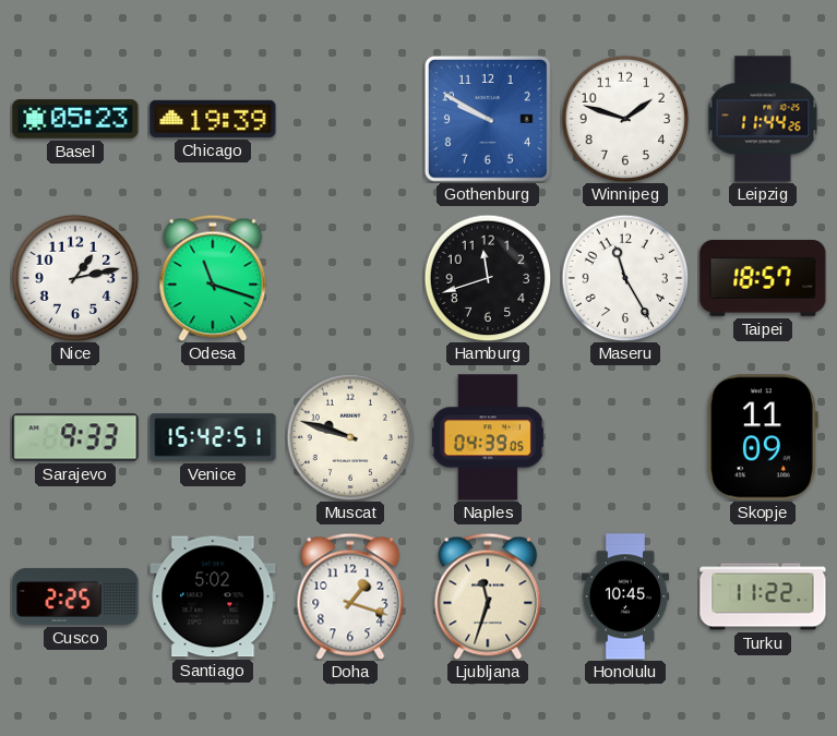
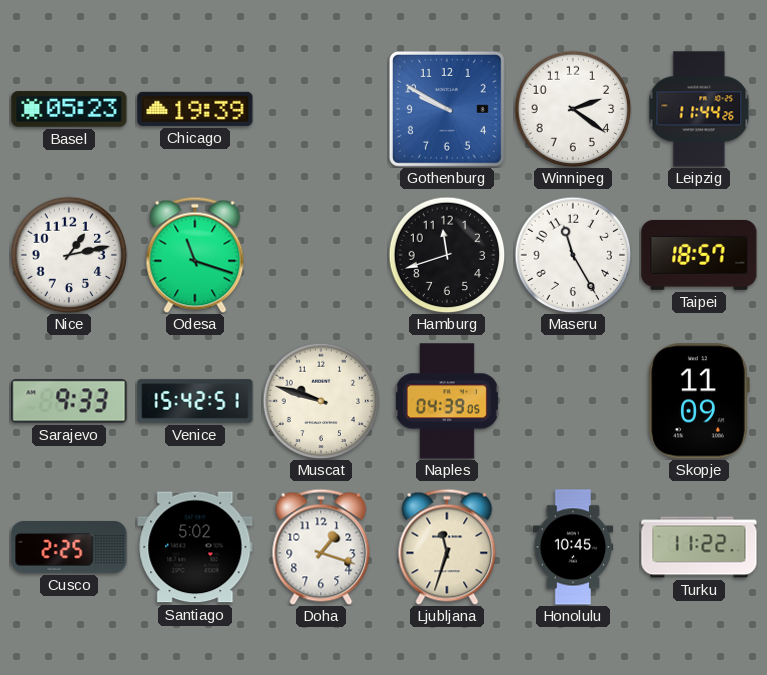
Winnipeg: 1:48 -> 2:21 (573, 109)
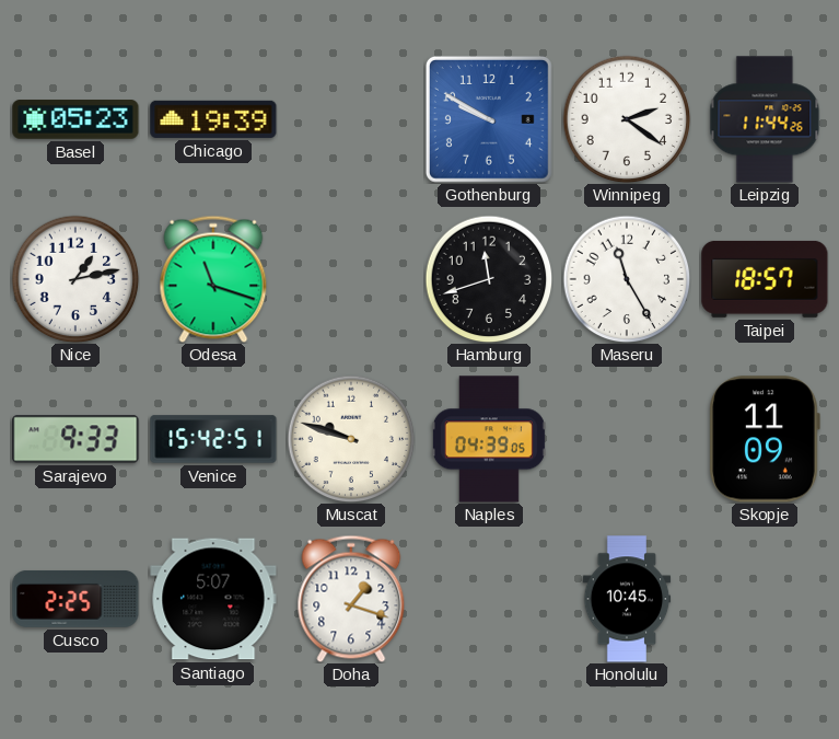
Santiago: 5:02 -> 5:07 (213, 599)
Ljubljana: 11:33 -> none (447, 547)
Turku: 11:22 -> none (699, 547)
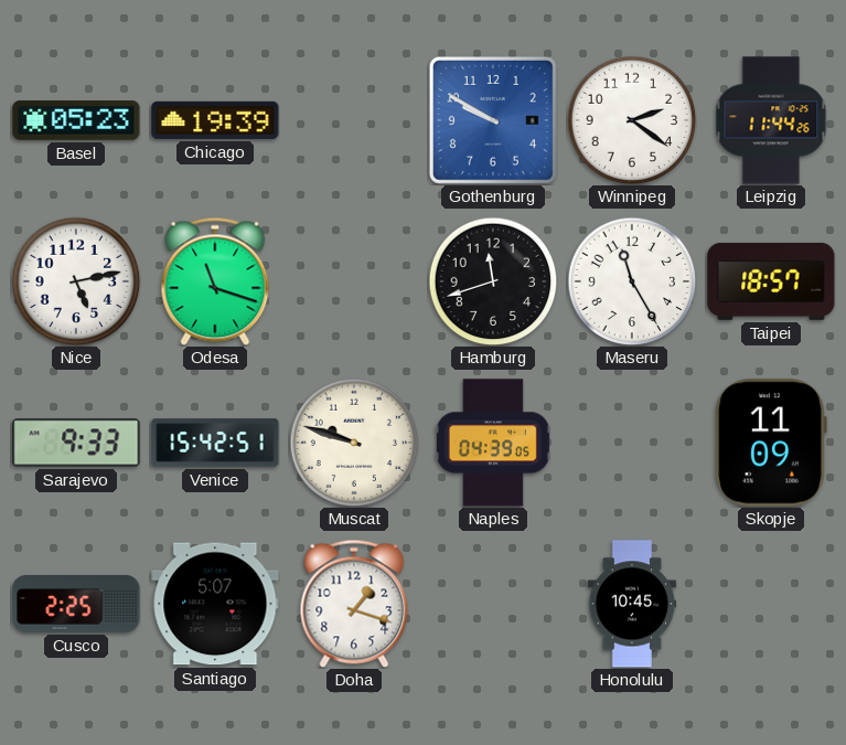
Nice: 1:13 -> 5:13 (76, 281)
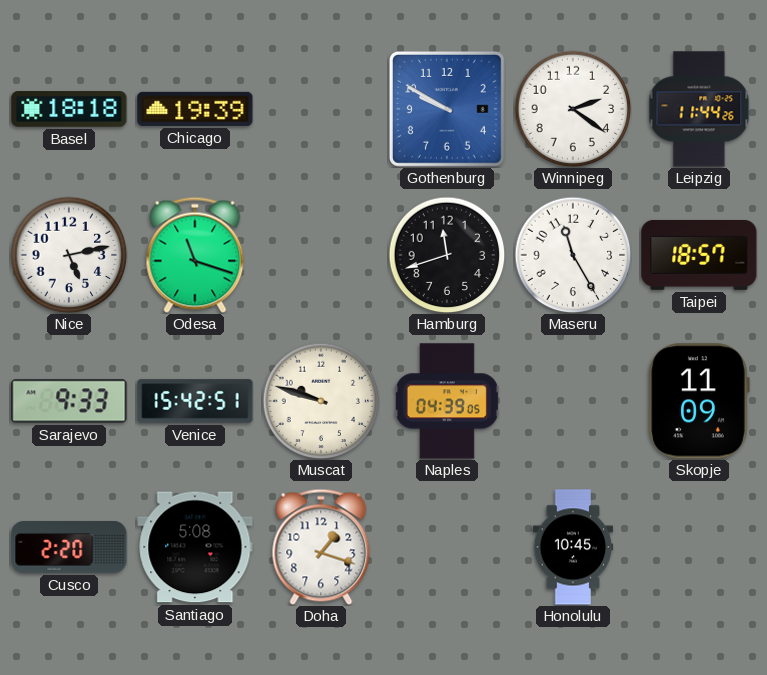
Basel: 05:23 -> 18:18 (69, 109)
Cusco: 2:25 -> 2:20 (69, 547)
Santiago: 5:07 -> 5:08 (195, 547)
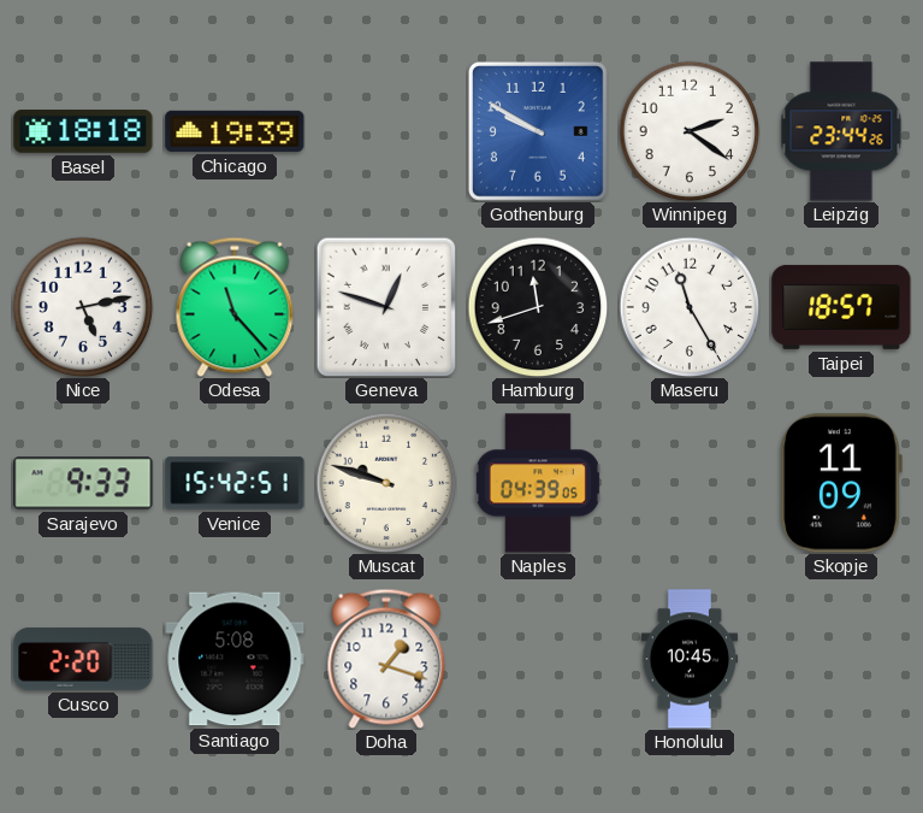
Leipzig: 11:44 -> 23:44 (841, 131)
Odesa: 11:18 -> 11:23 (235, 307)
Geneva: none -> 12:48 (385, 306)
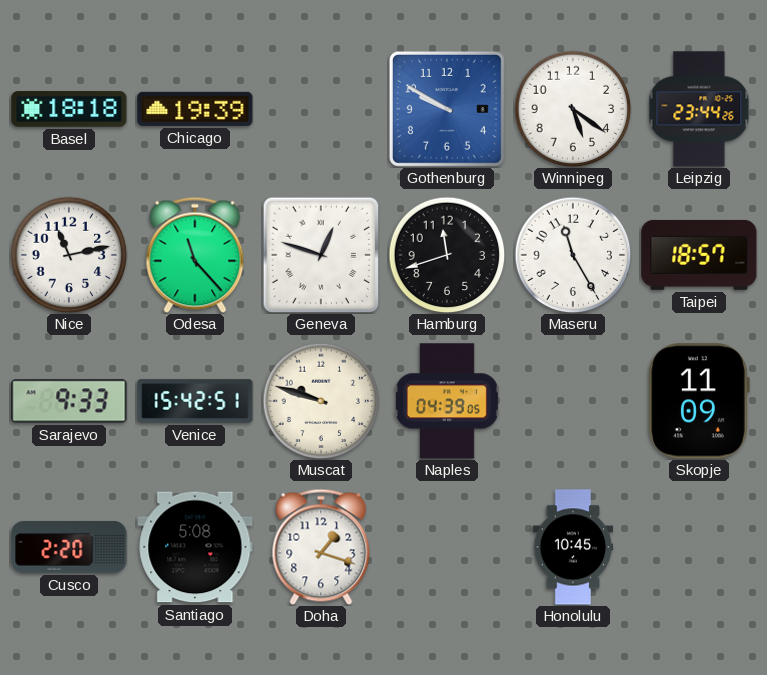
Winnipeg: 2:21 -> 5:21 (573, 109)
Nice: 5:13 -> 11:13 (69, 255)
